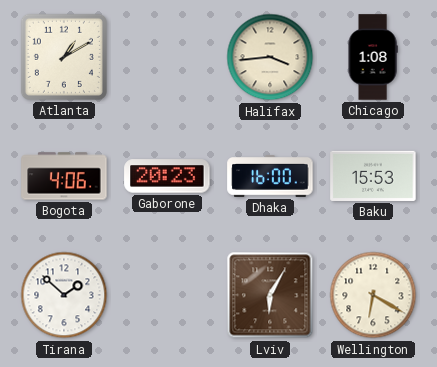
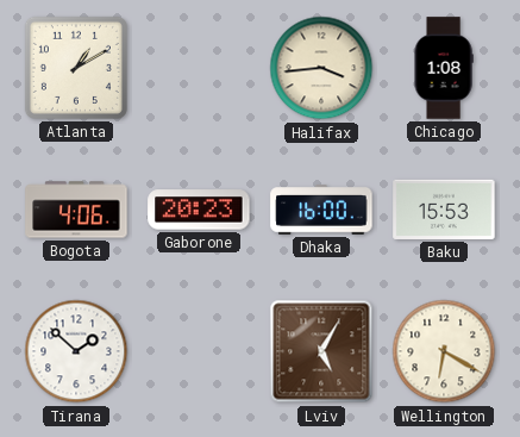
Lviv: 6:05 -> 5:05 (321, 351)
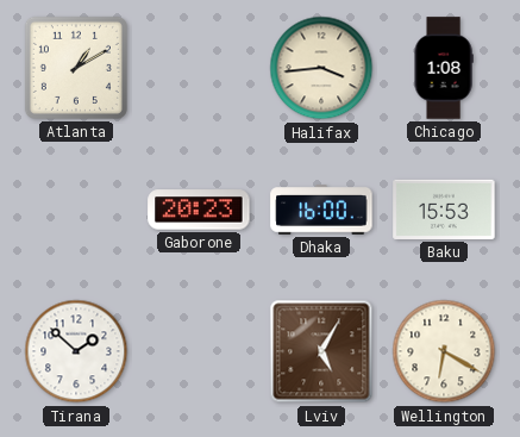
Bogota: 4:06 -> none (76, 210)
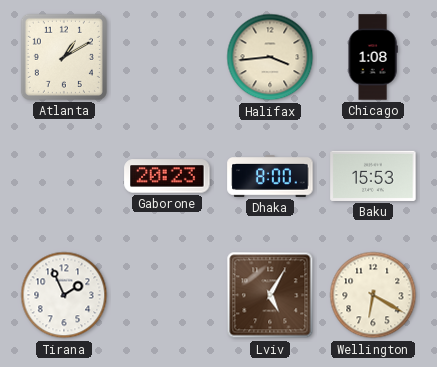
Dhaka: 16:00 -> 8:00 (270, 176)
Tirana: 1:52 -> 1:56 (64, 295)
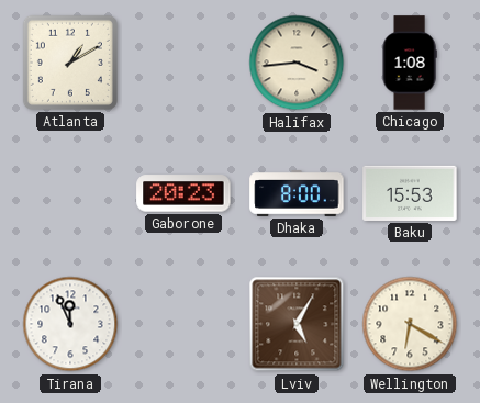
Tirana: 1:56 -> 11:56 (70, 324)
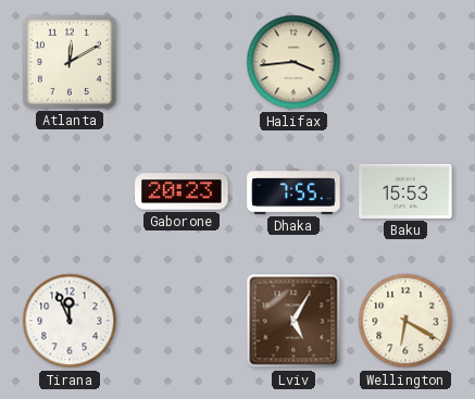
Atlanta: 1:10 -> 12:10 (70, 62)
Chicago: 1:08 -> none (410, 63)
Dhaka: 8:00 -> 7:55 (293, 191)
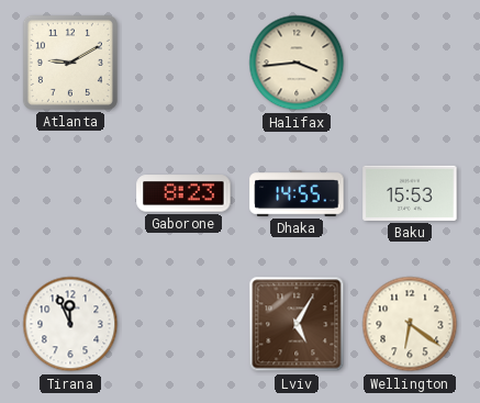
Atlanta: 12:10 -> 9:10 (70, 63)
Gaborone: 20:23 -> 8:23 (183, 193)
Dhaka: 7:55 -> 14:55 (297, 193)
Wellington: 6:20 -> 6:21 (410, 324)
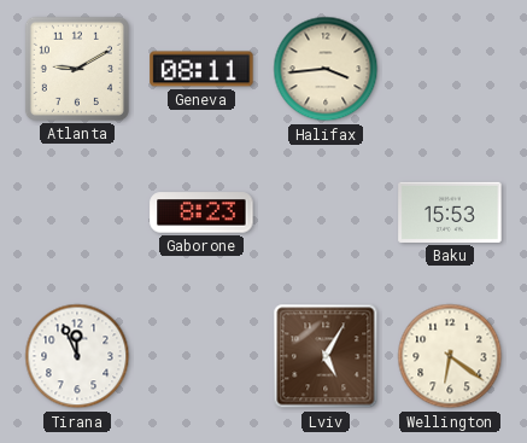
Geneva: none -> 08:11 (201, 69)
Dhaka: 14:55 -> none (297, 193)
